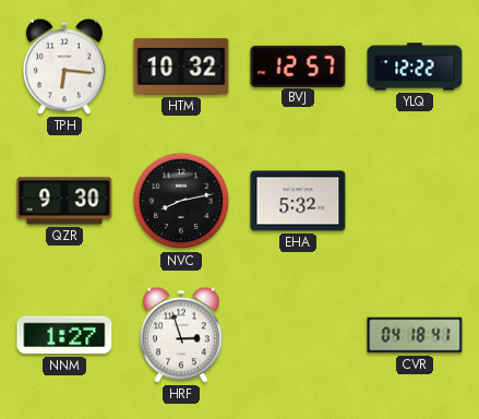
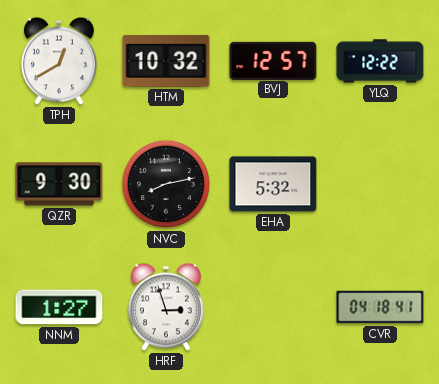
TPH: 6:16 -> 12:40 (60, 61)
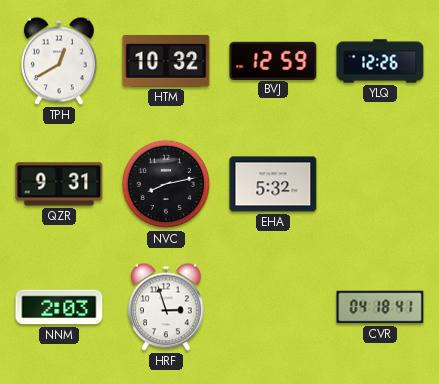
BVJ: 12:57 -> 12:59 (273, 60)
YLQ: 12:22 -> 12:26 (380, 61)
QZR: 9:30 -> 9:31 (59, 184)
NNM: 1:27 -> 2:03 (59, 307)
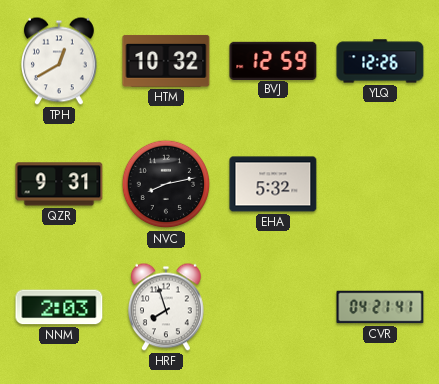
HRF: 2:57 -> 7:57 (167, 307)
CVR: 04:18 -> 04:21 (380, 307)
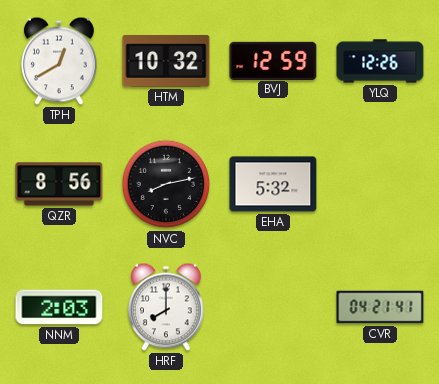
QZR: 9:31 -> 8:56 (59, 184)
HRF: 7:57 -> 8:00 (167, 307)
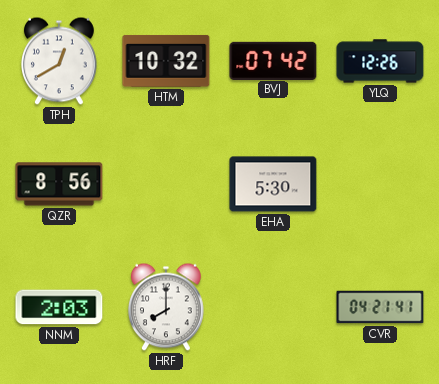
BVJ: 12:59 -> 07:42 (273, 60)
NVC: 8:13 -> none (166, 184)
EHA: 5:32 -> 5:30 (273, 184)
